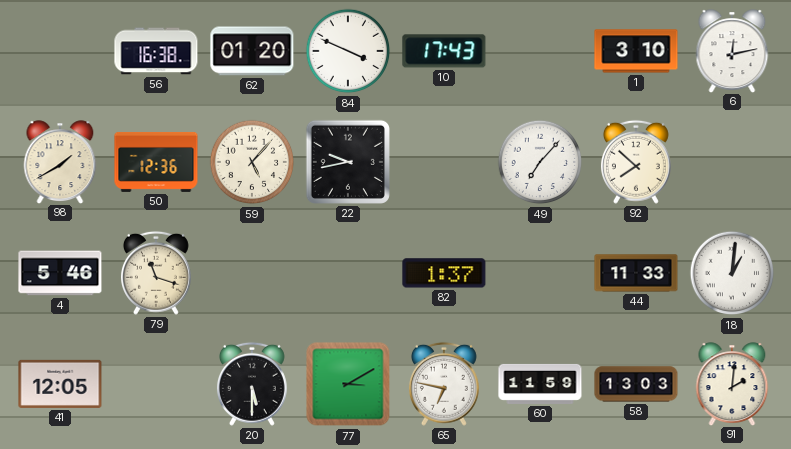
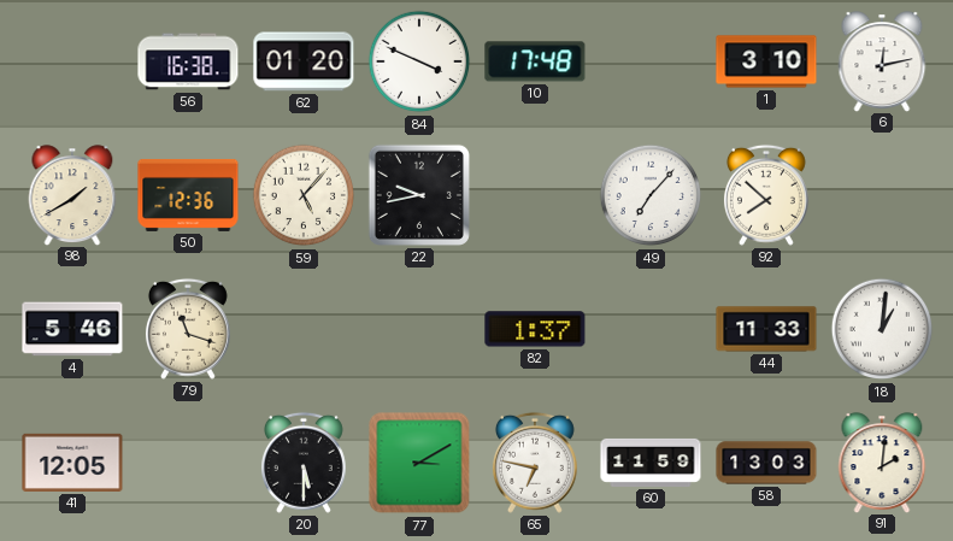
10: 17:43 -> 17:48 (535, 61)
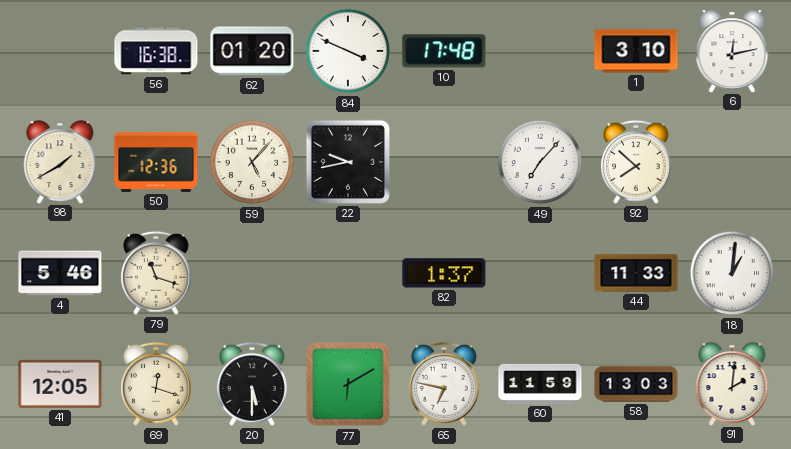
69: none -> 12:18 (156, 384)
77: 3:10 -> 6:10 (348, 384)
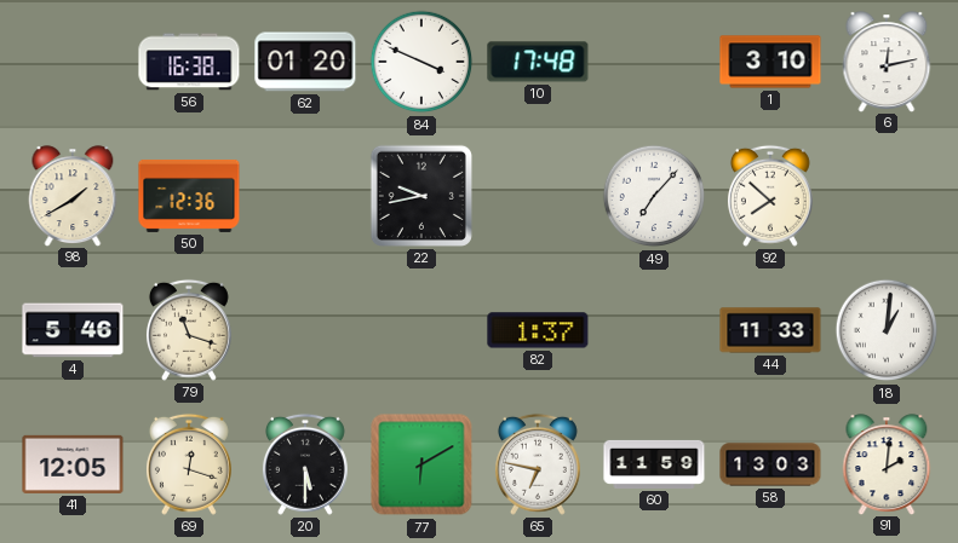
59: 5:07 -> none (252, 162)
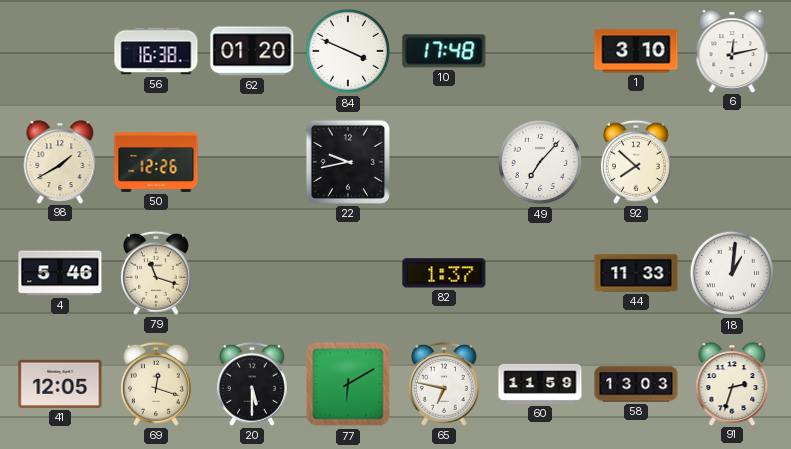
50: 12:36 -> 12:26 (156, 162)
91: 2:01 -> 2:33 (732, 384)
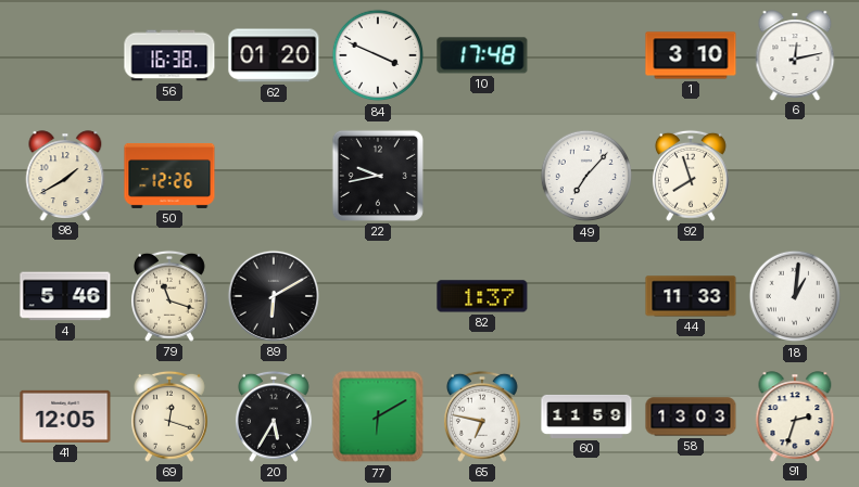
92: 7:52 -> 7:57 (691, 176)
89: none -> 6:10 (274, 296)
20: 5:30 -> 5:35 (274, 416)
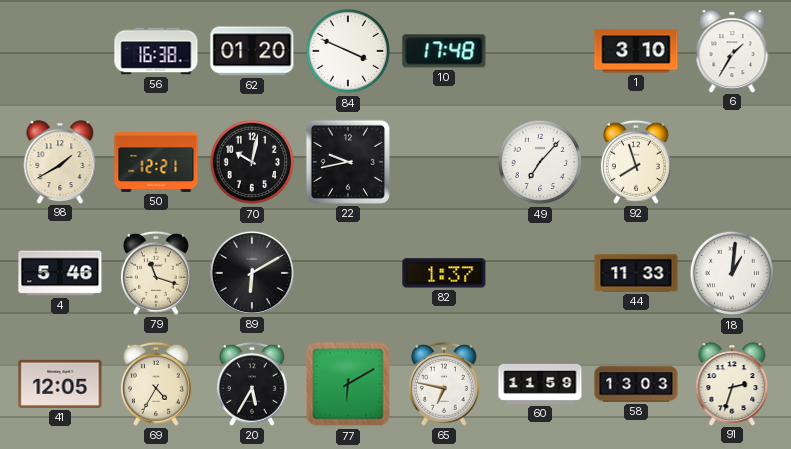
6: 12:13 -> 1:35 (732, 51)
50: 12:26 -> 12:21 (156, 162)
70: none -> 10:02 (252, 162)
69: 12:18 -> 4:35 (156, 384)
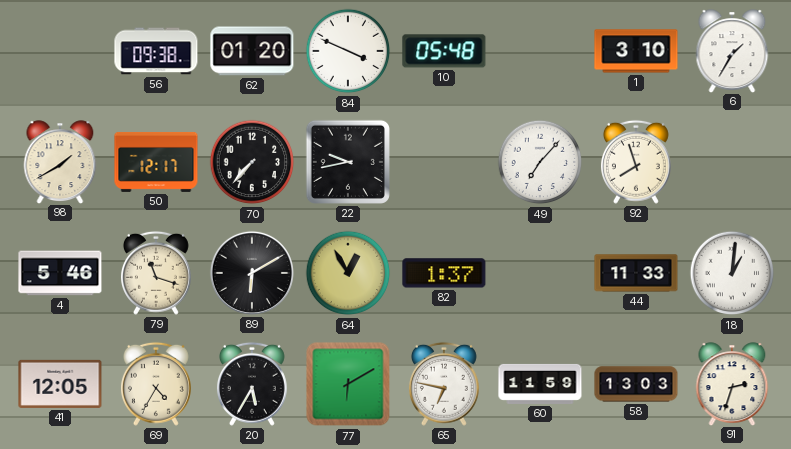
56: 16:38 -> 09:38 (156, 51)
10: 17:48 -> 05:48 (444, 51)
50: 12:21 -> 12:17 (156, 162)
70: 10:02 -> 7:37 (252, 162)
64: none -> 12:55 (348, 273)
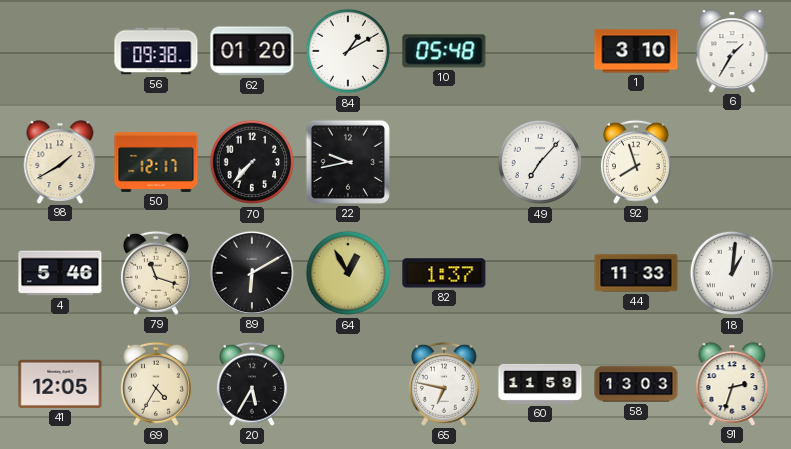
84: 3:49 -> 1:10 (348, 51)
77: 6:10 -> none (348, 384)
